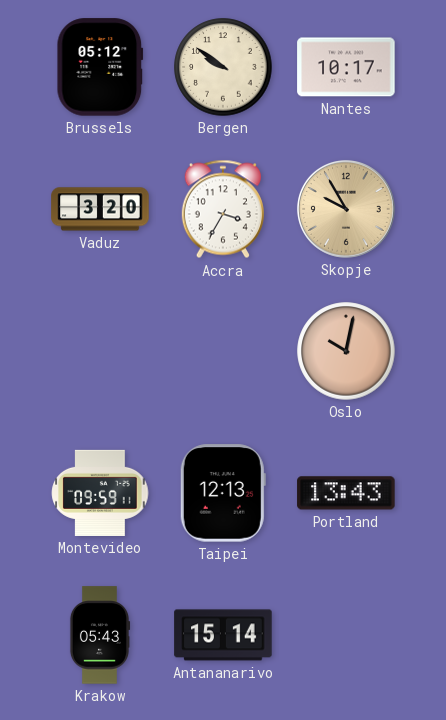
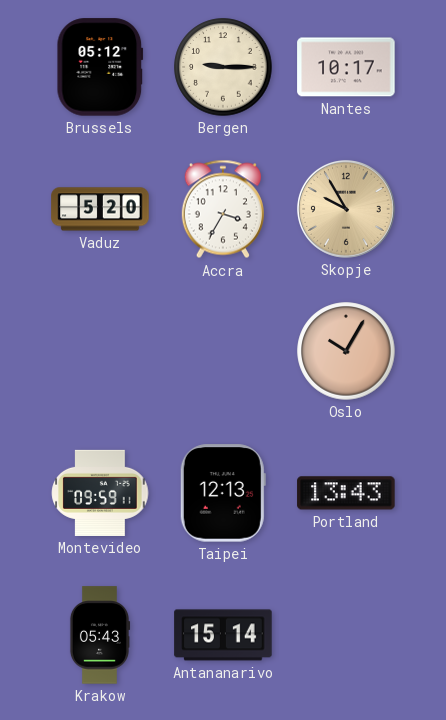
Bergen: 9:51 -> 9:15 (223, 67)
Vaduz: 3:20 -> 5:20 (100, 209)
Oslo: 10:02 -> 10:05 (346, 351)
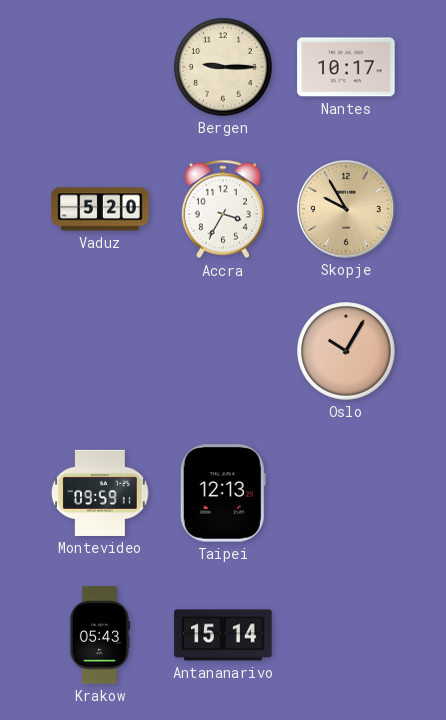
Brussels: 05:12 -> none (100, 67)
Portland: 13:43 -> none (346, 493)
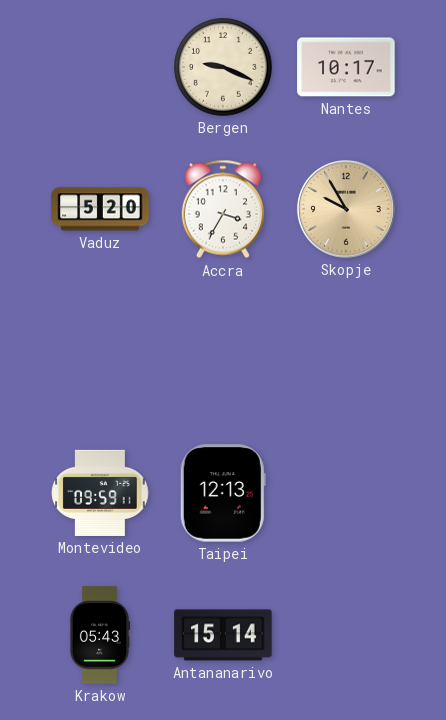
Bergen: 9:15 -> 9:19 (223, 67)
Oslo: 10:05 -> none (346, 351)
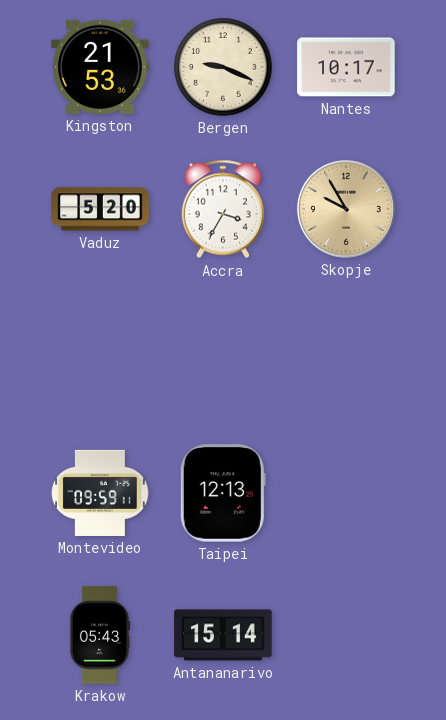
Kingston: none -> 21:53 (100, 67)
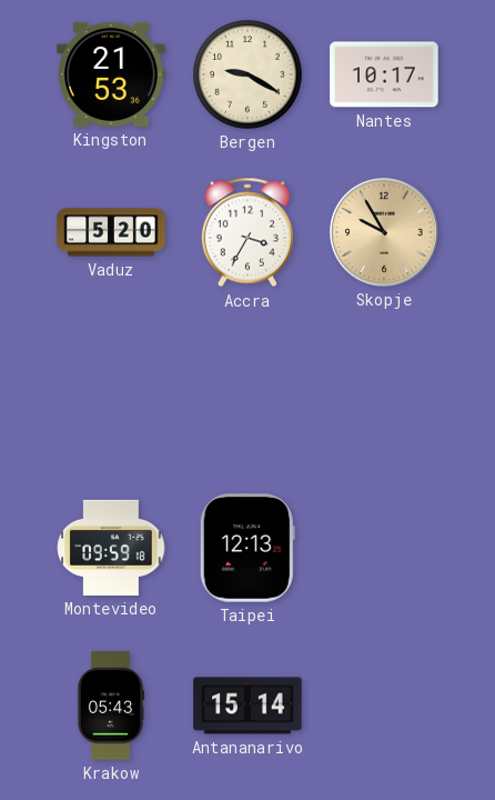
Bergen: 9:19 -> 9:20 (247, 74)
Montevideo: 09:59:11 -> 09:59:18 (111, 548)
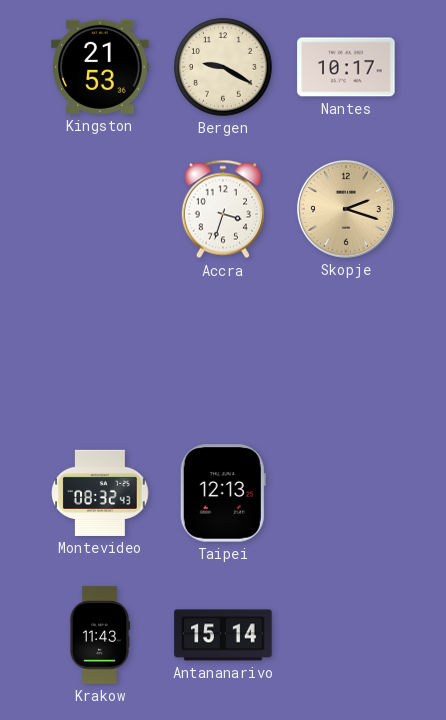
Vaduz: 5:20 -> none (111, 232)
Accra: 3:35 -> 3:33 (223, 209)
Skopje: 9:55 -> 2:18 (346, 209)
Montevideo: 09:59 -> 08:32 (100, 493)
Krakow: 05:43 -> 11:43 (100, 635)
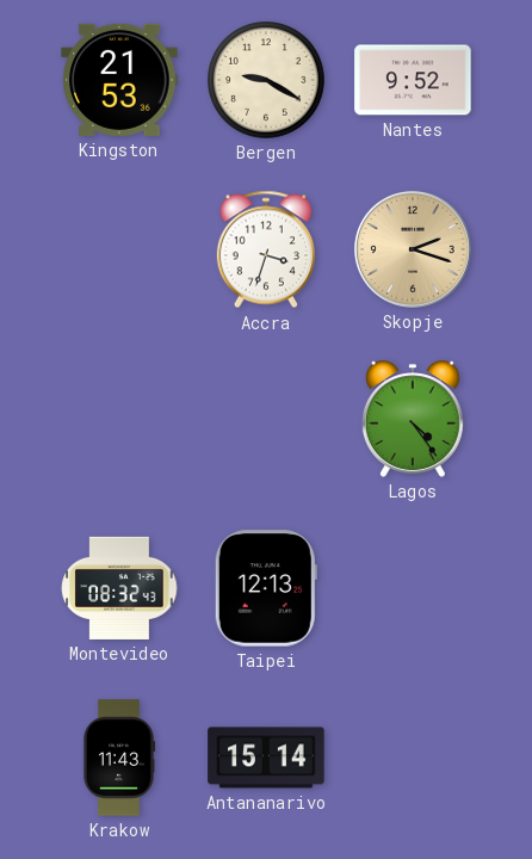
Nantes: 10:17 -> 9:52 (413, 80)
Lagos: none -> 4:24 (413, 419)
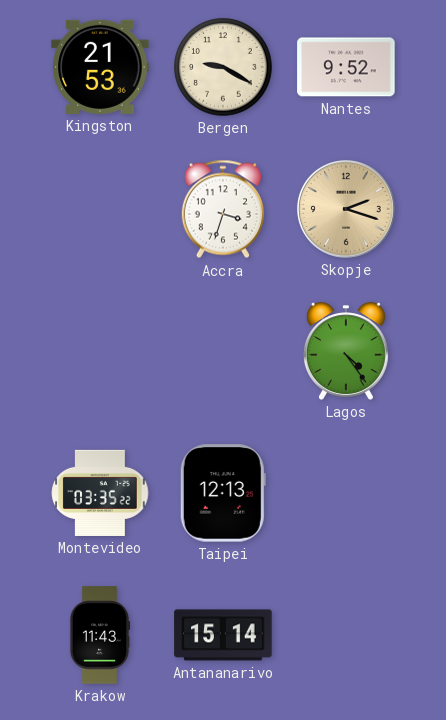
Montevideo: 08:32 -> 03:35 (100, 493)
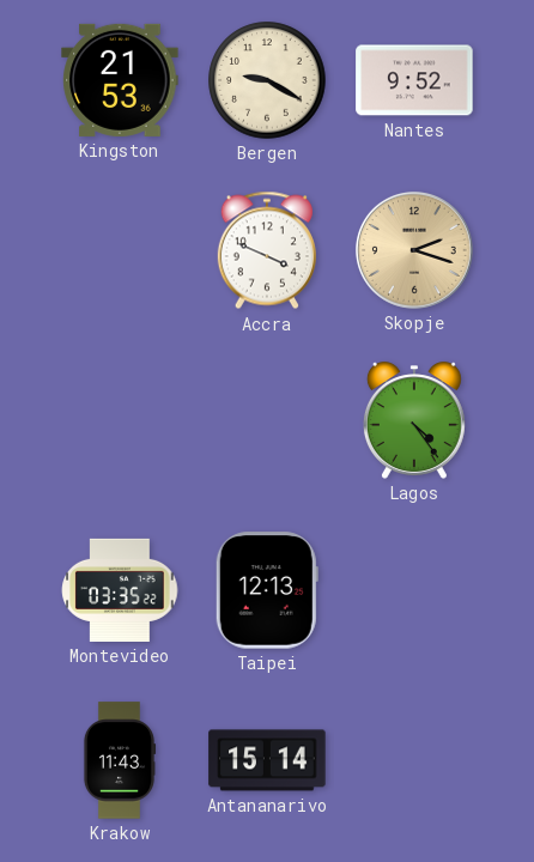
Accra: 3:33 -> 3:49 (267, 250)
